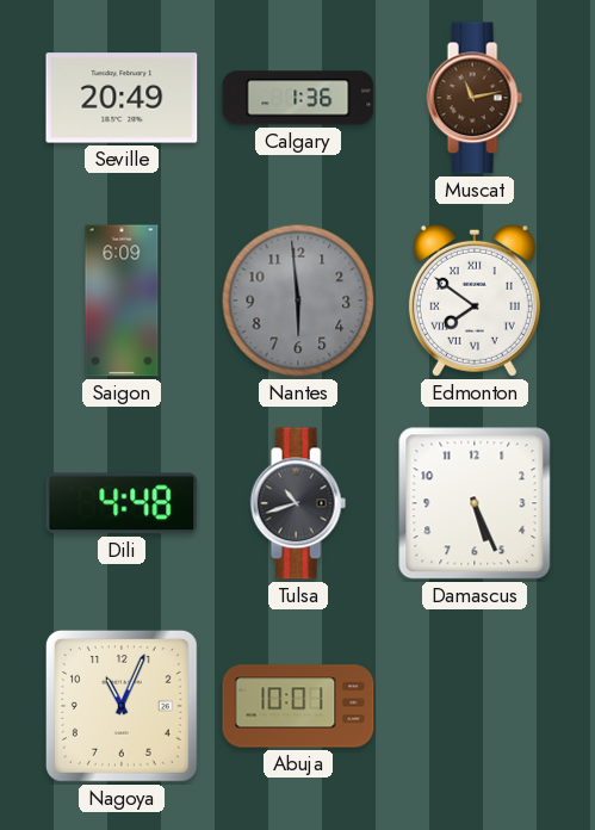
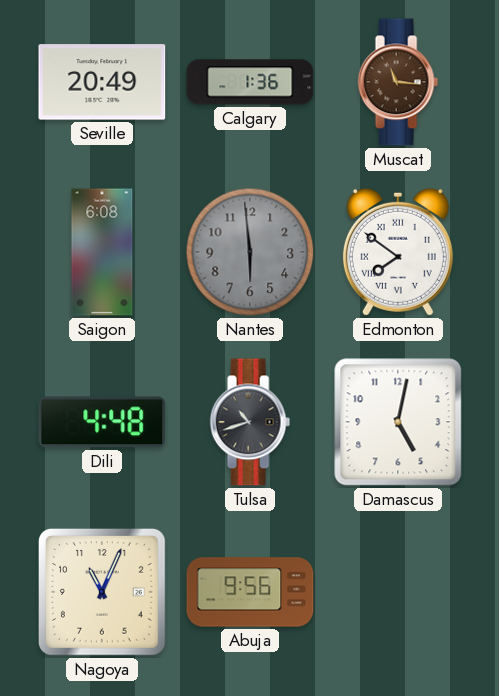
Muscat: 11:13 -> 11:16 (398, 82)
Saigon: 6:09 -> 6:08 (102, 252)
Damascus: 5:26 -> 5:02 (398, 422)
Abuja: 10:01 -> 9:56 (250, 592)
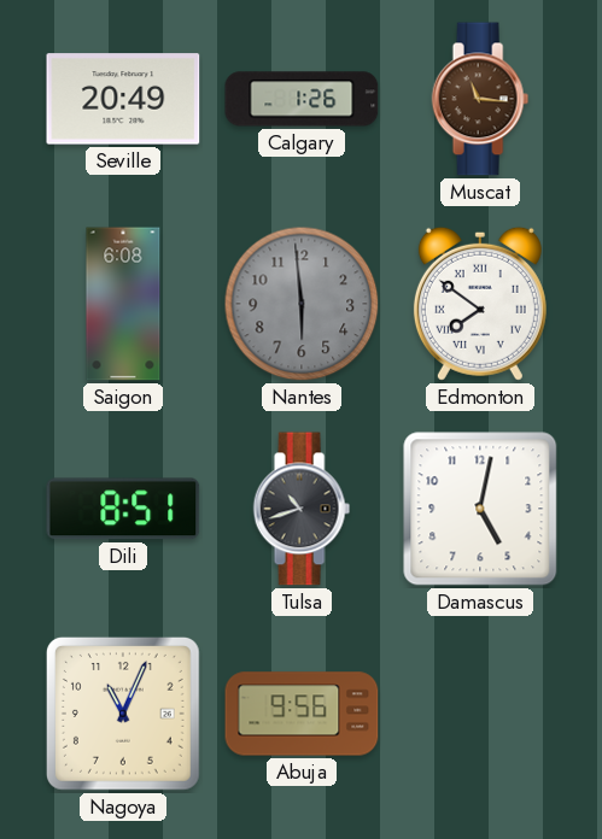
Calgary: 1:36 -> 1:26 (302, 99)
Dili: 4:48 -> 8:51 (123, 509)
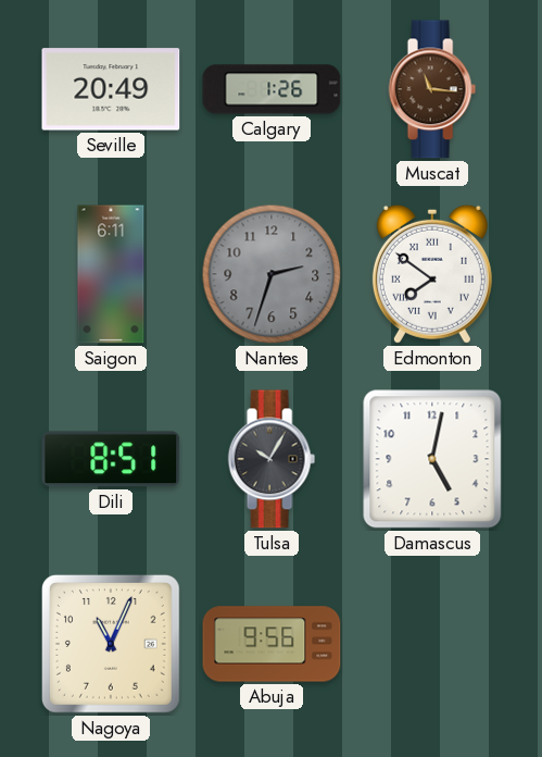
Saigon: 6:08 -> 6:11 (111, 274)
Nantes: 5:59 -> 2:33 (272, 274)
Tulsa: 10:42 -> 10:05 (272, 459)
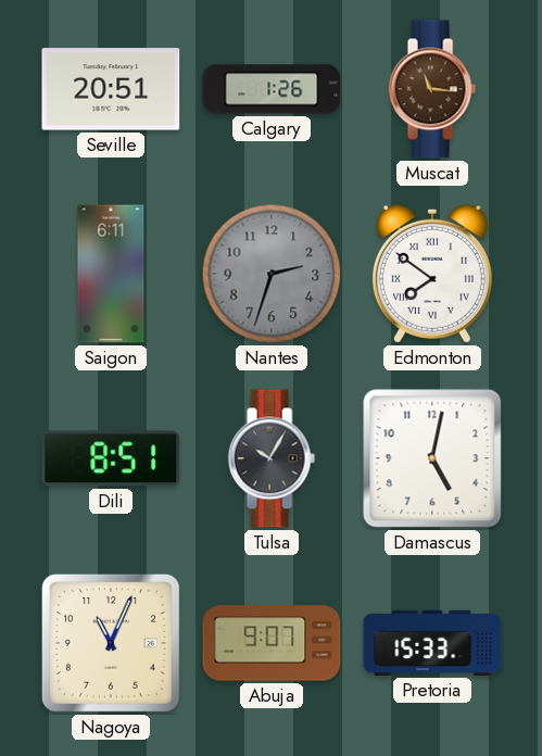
Seville: 20:49 -> 20:51 (111, 89)
Abuja: 9:56 -> 9:07 (272, 643)
Pretoria: none -> 15:33 (432, 643)
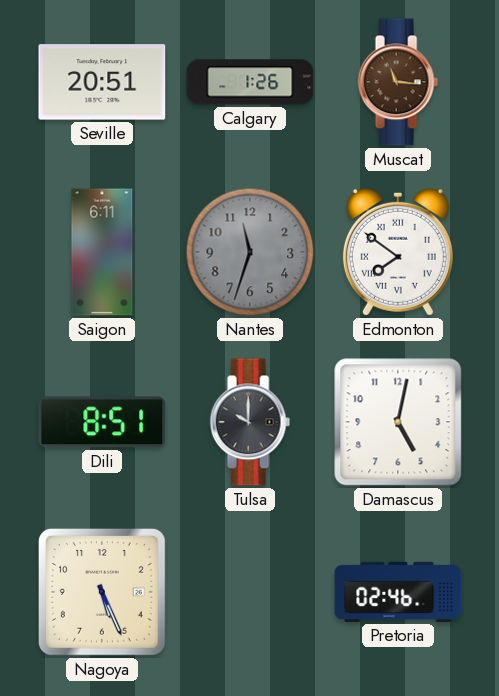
Nantes: 2:33 -> 11:33 (250, 252)
Tulsa: 10:05 -> 10:00 (250, 422)
Nagoya: 11:04 -> 5:26 (102, 592)
Abuja: 9:07 -> none (272, 643)
Pretoria: 15:33 -> 02:46 (398, 592)
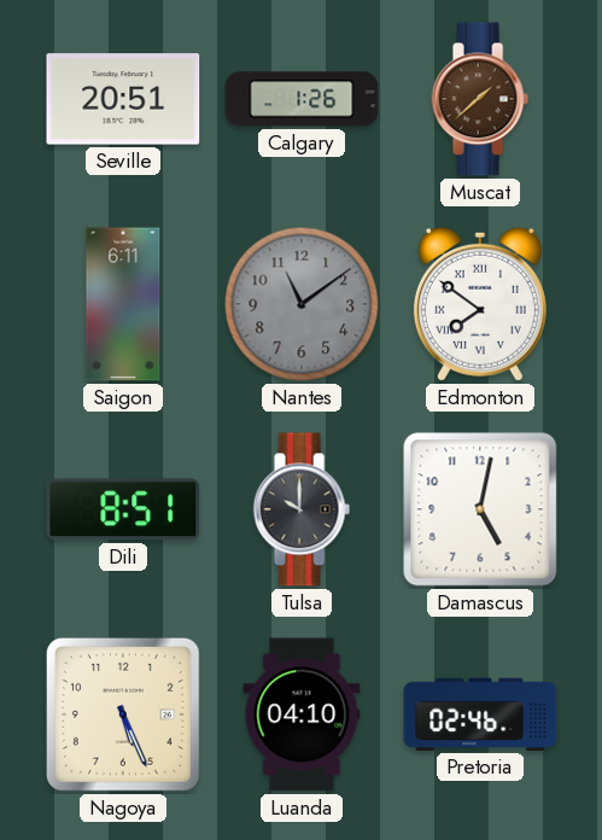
Muscat: 11:16 -> 1:38 (480, 99)
Nantes: 11:33 -> 11:09 (302, 304)
Luanda: none -> 04:10 (302, 714)
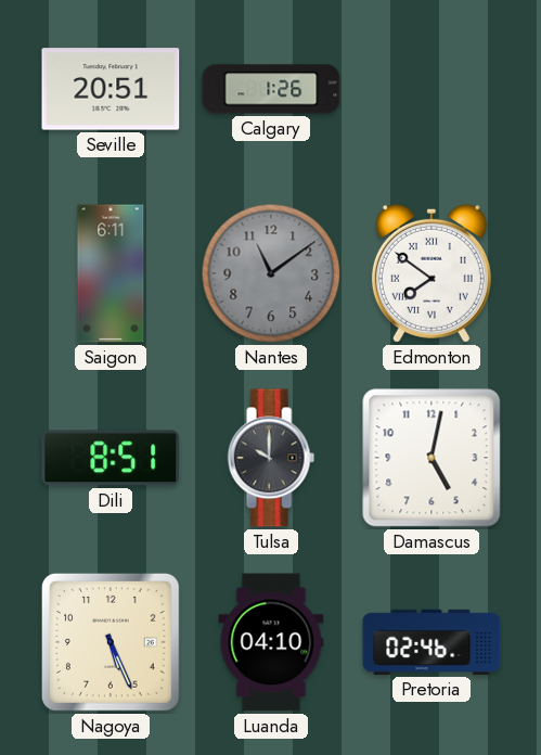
Muscat: 1:38 -> none (480, 99)
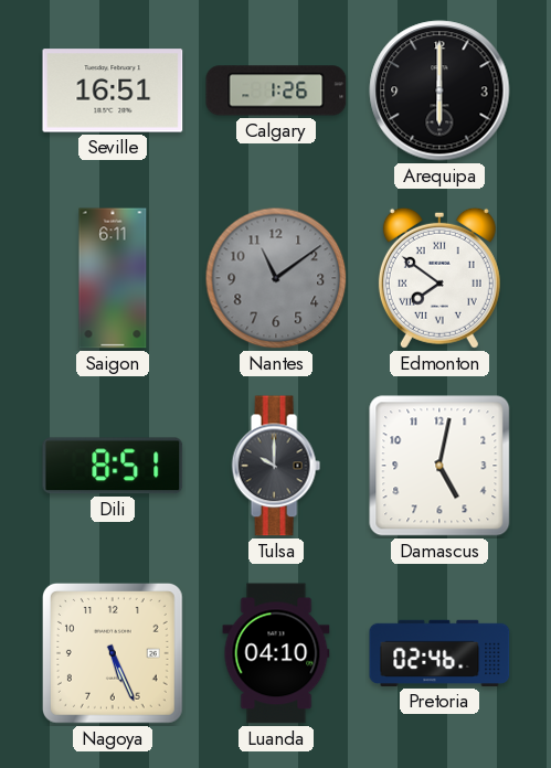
Seville: 20:51 -> 16:51 (113, 90)
Arequipa: none -> 6:00 (439, 90)
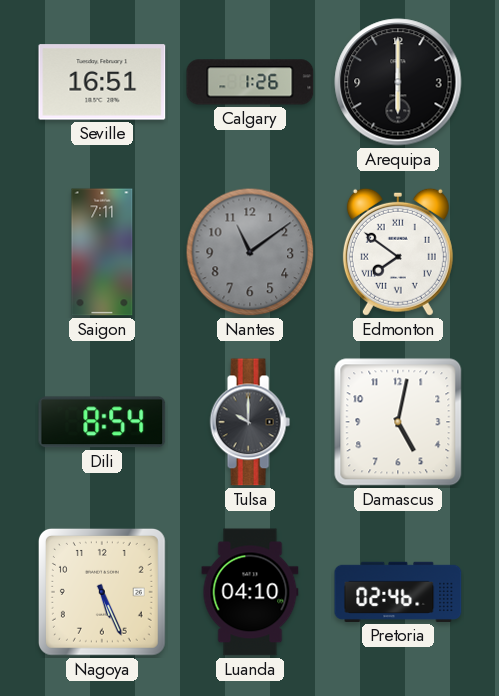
Saigon: 6:11 -> 7:11 (102, 252)
Dili: 8:51 -> 8:54 (102, 422)
